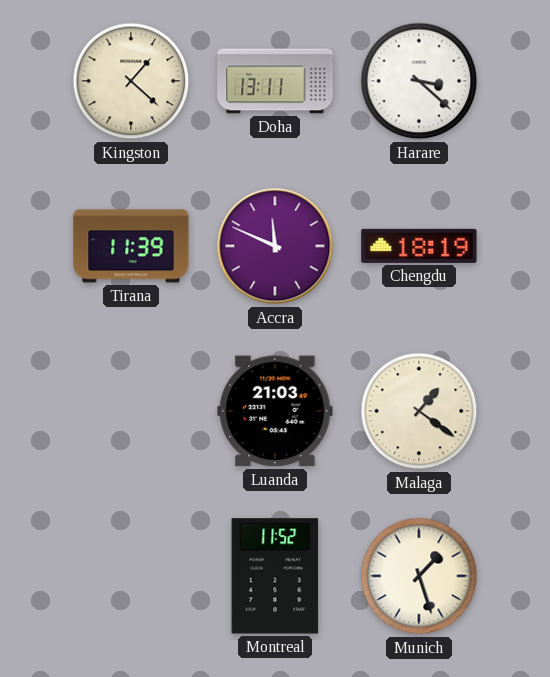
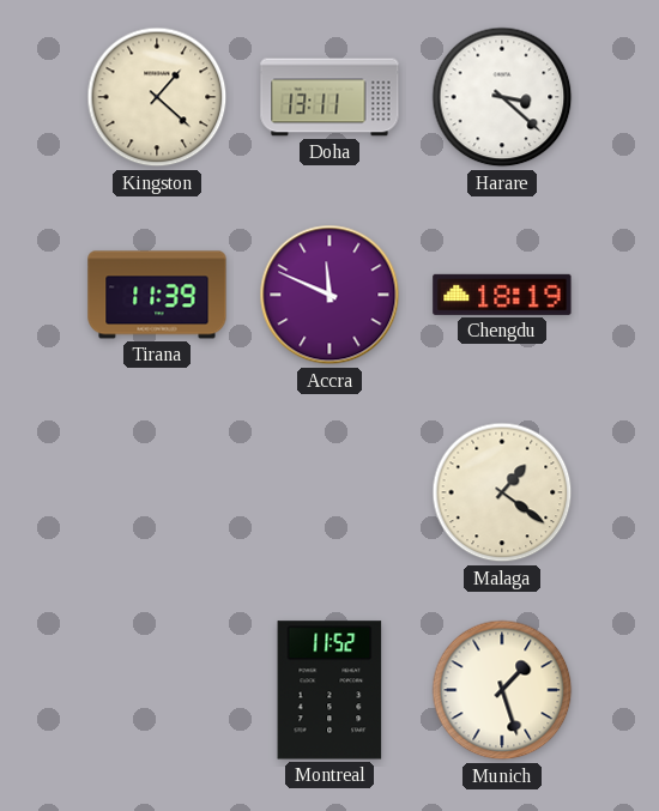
Luanda: 21:03 -> none (275, 411)
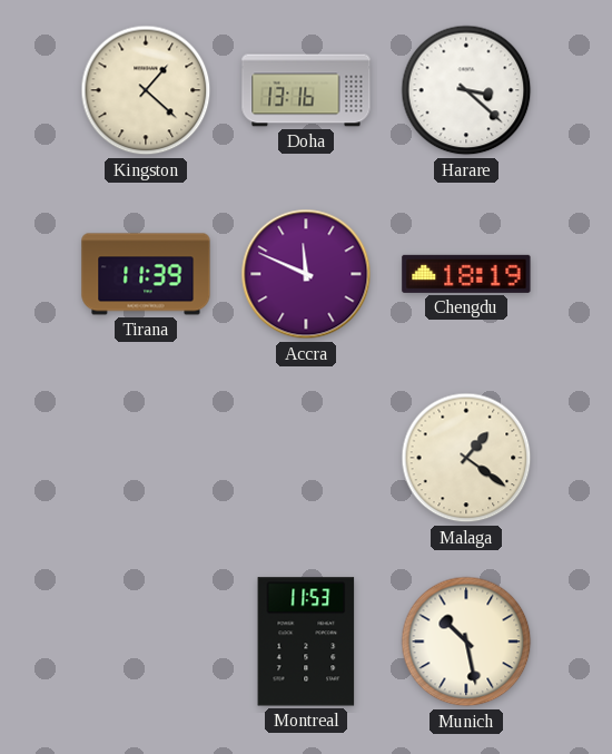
Doha: 13:11 -> 13:16 (306, 90)
Montreal: 11:52 -> 11:53 (306, 642)
Munich: 1:27 -> 10:28 (466, 642)
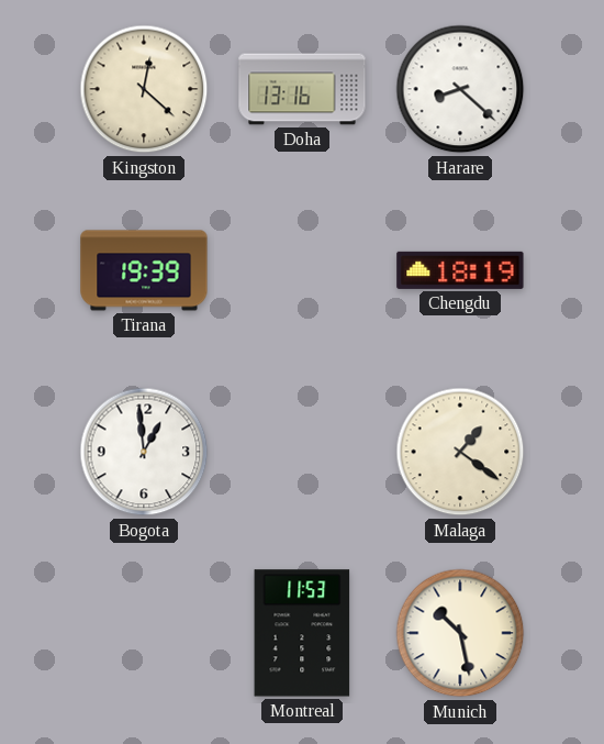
Kingston: 1:22 -> 12:22 (144, 89)
Harare: 3:22 -> 8:22 (460, 89)
Tirana: 11:39 -> 19:39 (144, 270)
Accra: 11:49 -> none (306, 274)
Bogota: none -> 12:59 (144, 452)
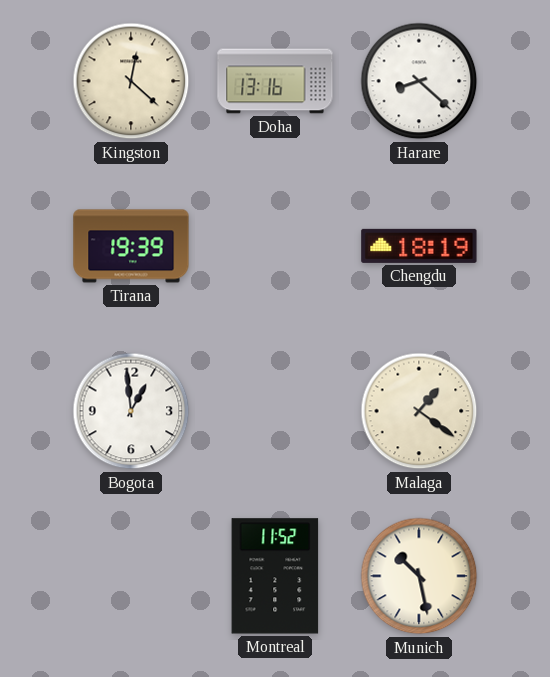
Montreal: 11:53 -> 11:52 (275, 576)
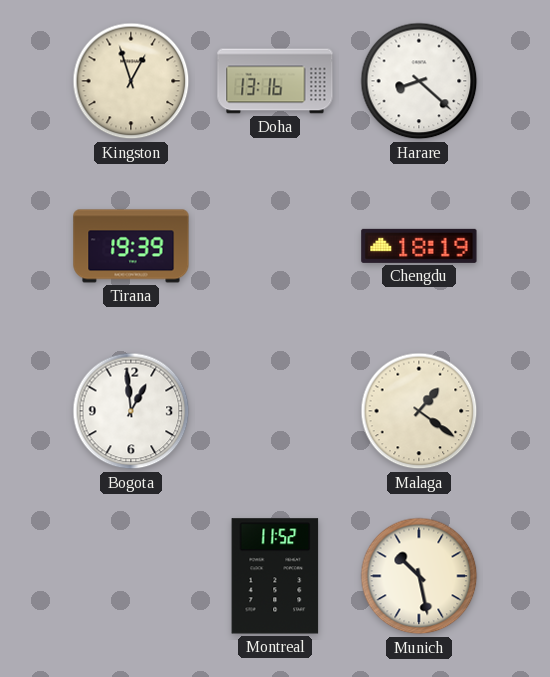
Kingston: 12:22 -> 12:57 (131, 81)
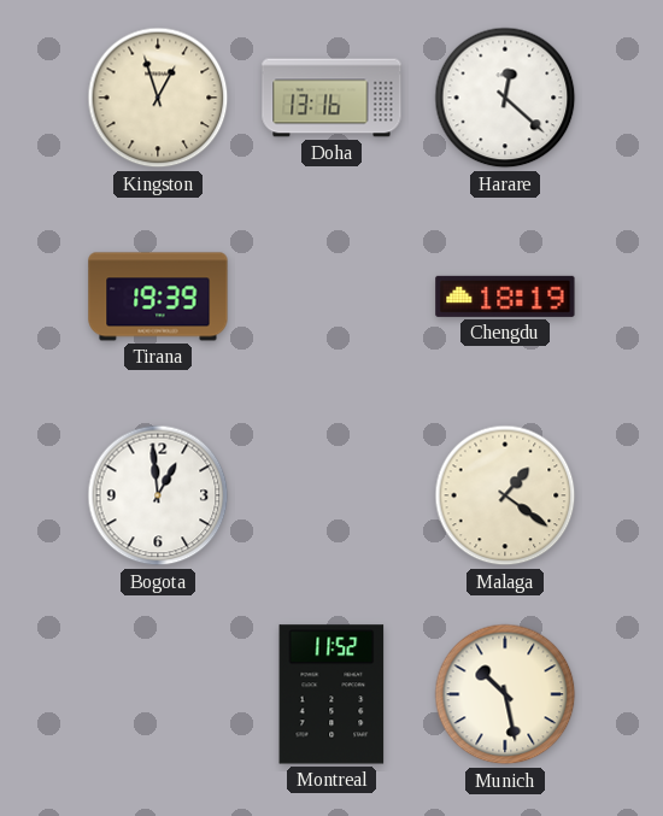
Harare: 8:22 -> 12:22 (505, 98)
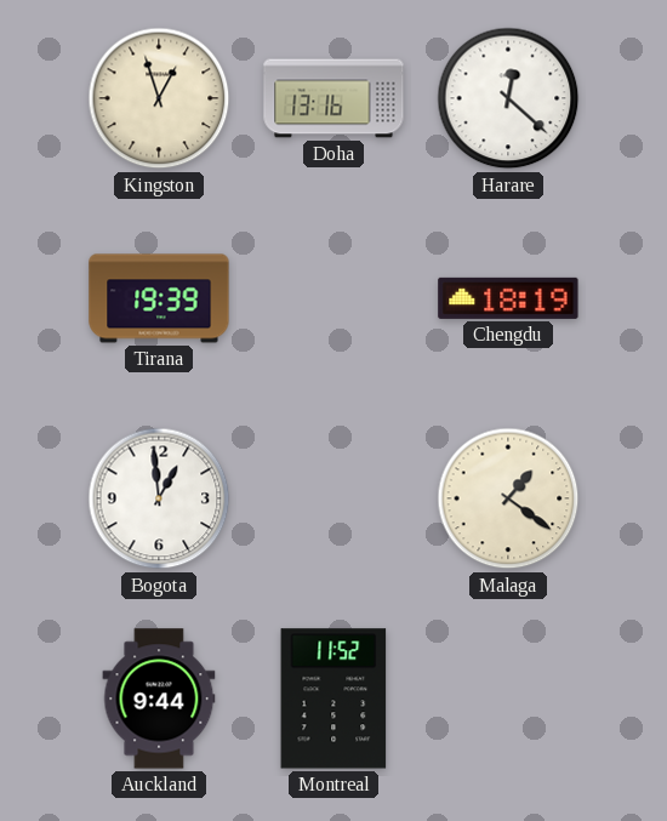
Auckland: none -> 9:44 (159, 699)
Munich: 10:28 -> none (505, 694)
